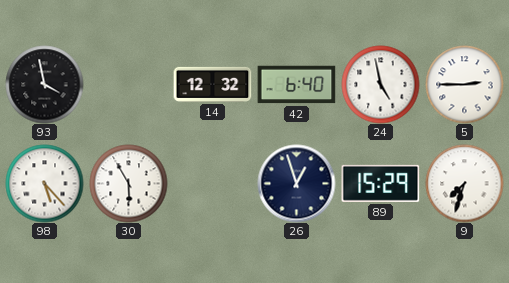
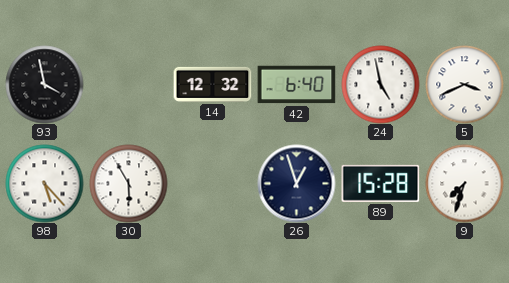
5: 2:45 -> 3:41 (464, 84)
89: 15:29 -> 15:28 (380, 183)
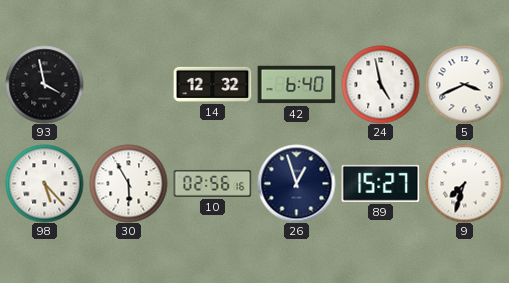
10: none -> 02:56 (212, 183)
89: 15:28 -> 15:27 (380, 183)
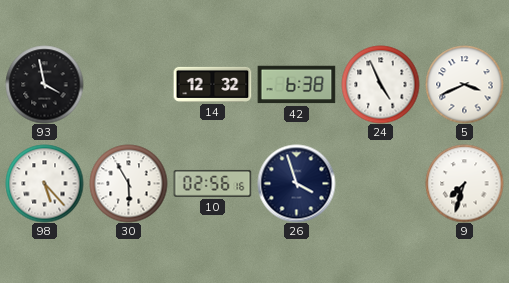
42: 6:40 -> 6:38 (296, 85)
24: 4:58 -> 4:56 (380, 84)
26: 12:57 -> 3:57 (296, 183)
89: 15:27 -> none (380, 183)
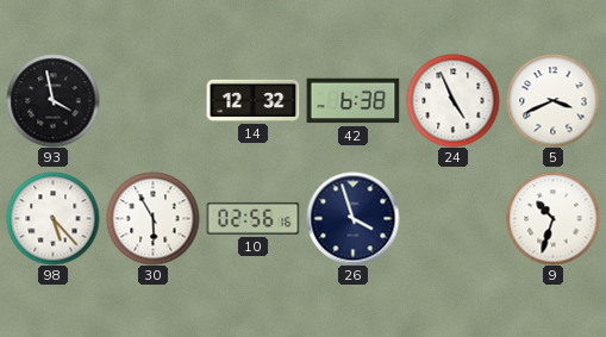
9: 7:33 -> 10:33 (552, 218)
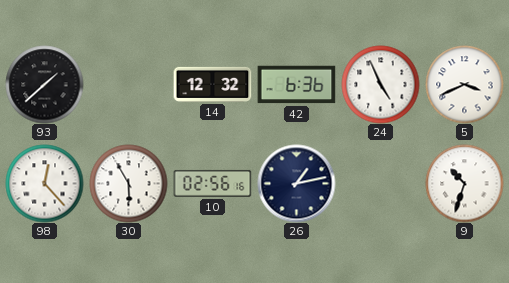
93: 3:58 -> 1:38 (44, 84)
42: 6:38 -> 6:36 (296, 85)
98: 5:23 -> 12:23 (44, 183)
26: 3:57 -> 1:13 (296, 183)
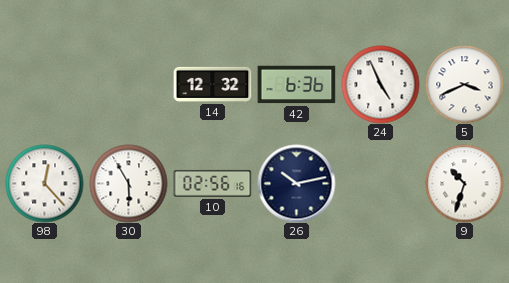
93: 1:38 -> none (44, 84)
26: 1:13 -> 10:13 (296, 183)
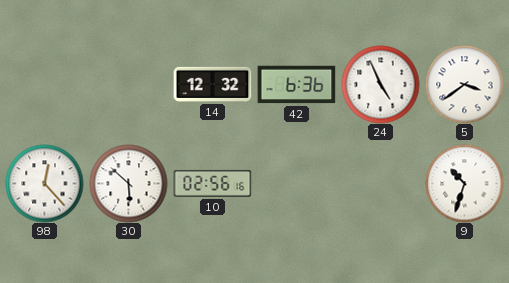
5: 3:41 -> 3:39 (464, 84)
30: 5:55 -> 5:52 (128, 183)
26: 10:13 -> none (296, 183)
